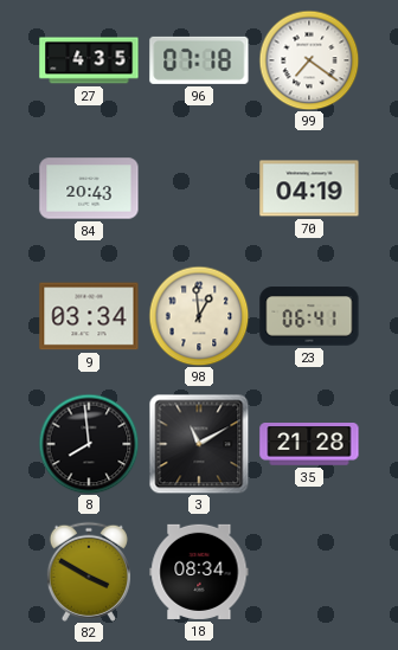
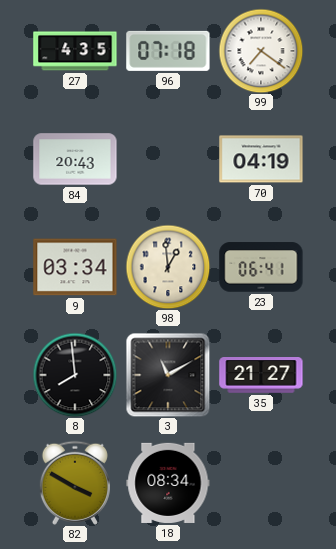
35: 21:28 -> 21:27 (261, 376)
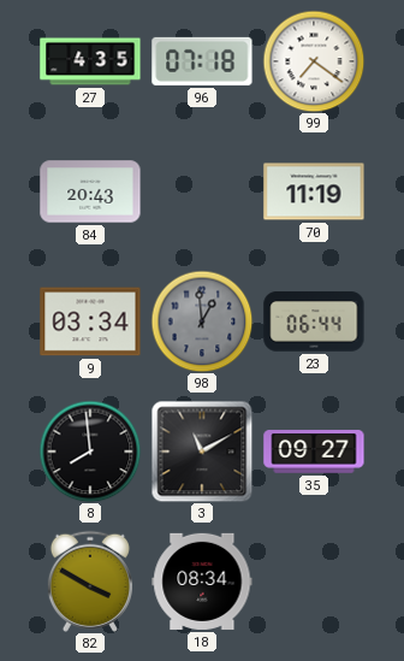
70: 04:19 -> 11:19 (314, 191)
98 dial: cream -> grey (202, 321)
23: 06:41 -> 06:44 (314, 321)
35: 21:27 -> 09:27 (314, 453)
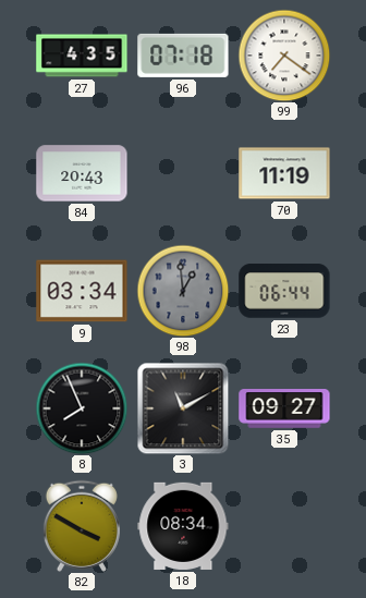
8: 7:59 -> 7:56 (82, 408)
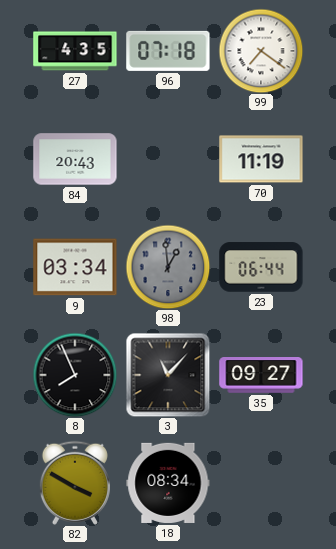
3: 11:10 -> 11:07 (168, 375)
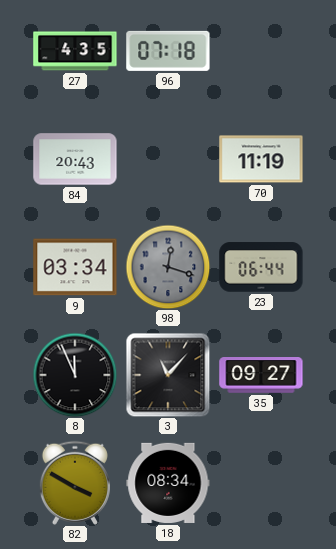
99: 7:21 -> none (261, 51)
98: 12:59 -> 12:18 (168, 267)
8: 7:56 -> 11:56 (75, 375)
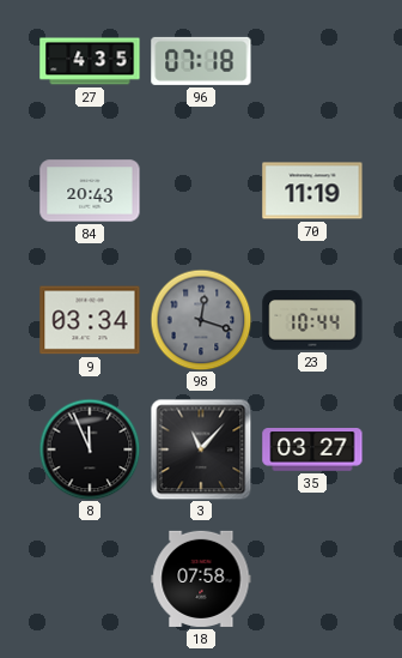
23: 06:44 -> 10:44 (312, 320)
35: 09:27 -> 03:27 (312, 451)
82: 3:50 -> none (75, 483)
18: 08:34 -> 07:58 (201, 579)
